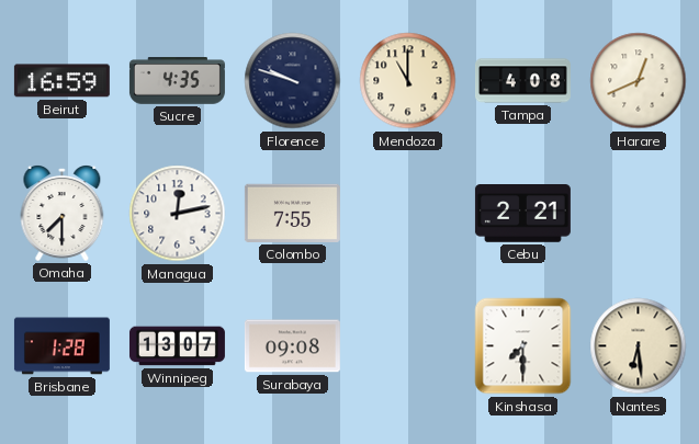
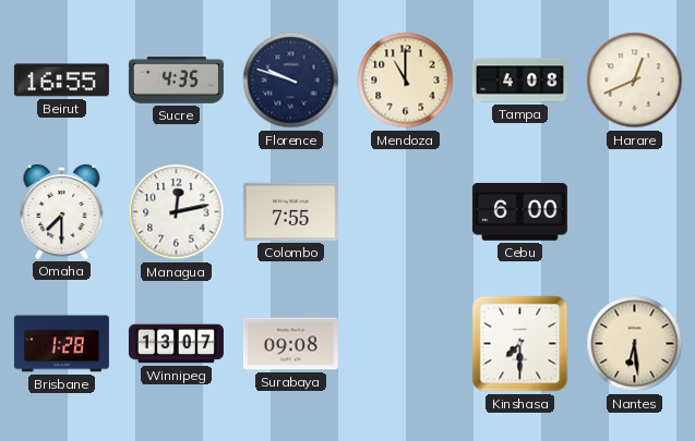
Beirut: 16:59 -> 16:55 (61, 81)
Cebu: 2:21 -> 6:00 (519, 212)
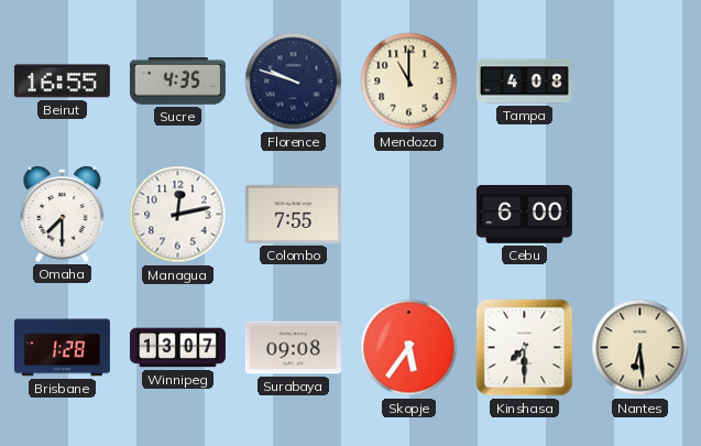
Harare: 12:41 -> none (635, 81)
Skopje: none -> 5:36 (409, 348)
